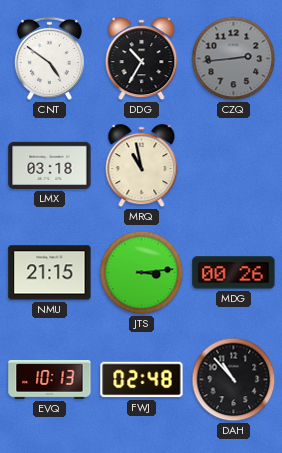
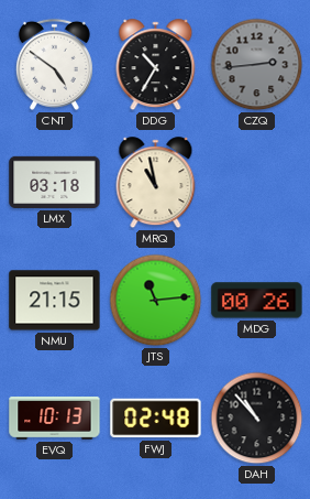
JTS: 3:14 -> 11:14 (156, 301)
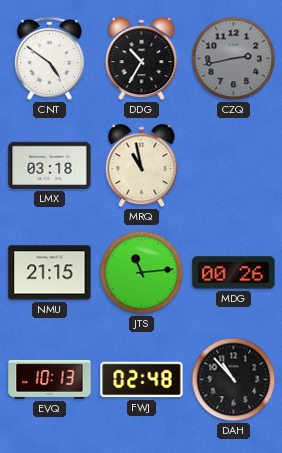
CZQ: 2:44 -> 2:43 (234, 59)
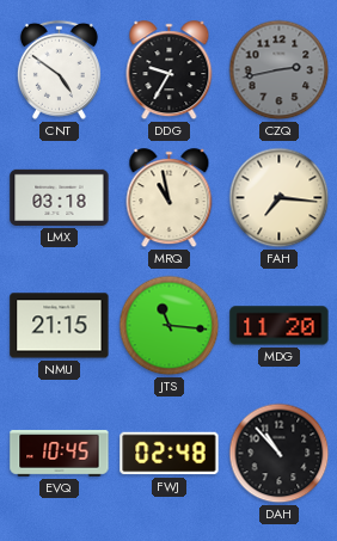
DDG: 10:35 -> 9:35 (170, 70)
FAH: none -> 7:16 (280, 198)
JTS: 11:14 -> 11:16 (170, 326)
MDG: 00:26 -> 11:20 (280, 326)
EVQ: 10:13 -> 10:45 (60, 454)
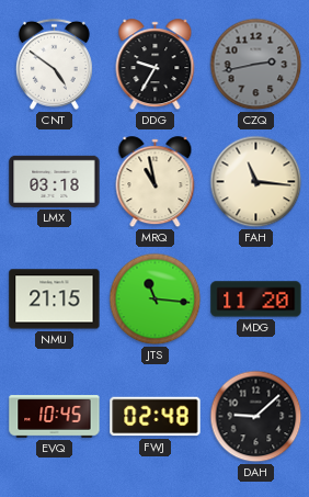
FAH: 7:16 -> 11:16 (256, 182)
DAH: 10:53 -> 9:08 (256, 417)
